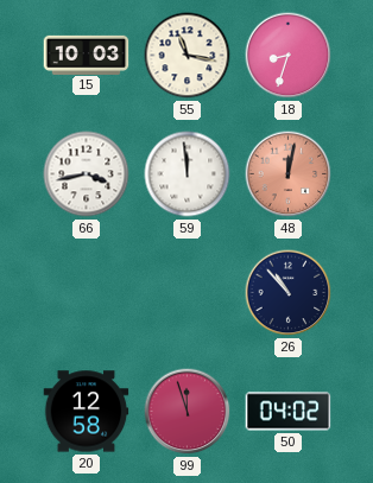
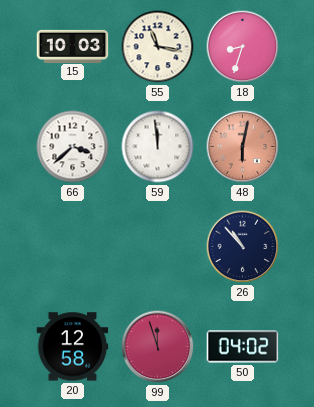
66: 3:43 -> 3:38 (73, 147)
48: 12:02 -> 6:02 (243, 147)
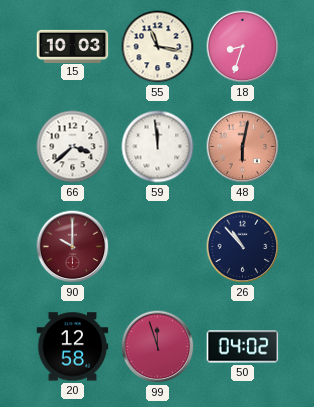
90: none -> 10:00 (73, 247)
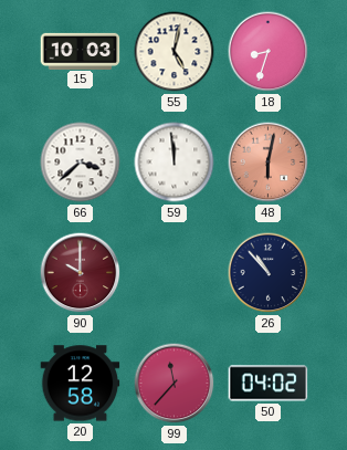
55: 11:17 -> 5:02 (175, 52)
99: 11:57 -> 11:37 (175, 384)
